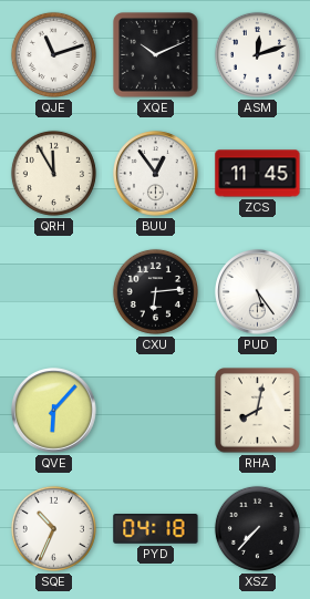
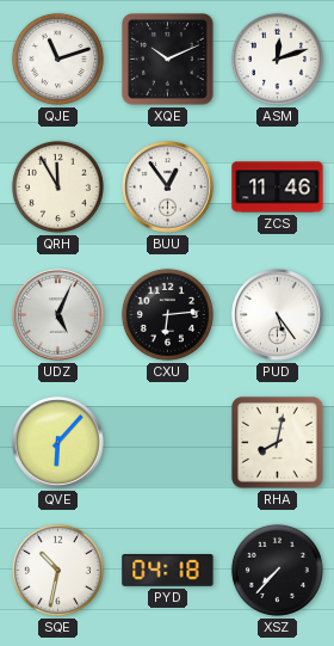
ZCS: 11:45 -> 11:46 (278, 187)
UDZ: none -> 5:04 (58, 315)
SQE: 10:34 -> 10:32 (57, 570)
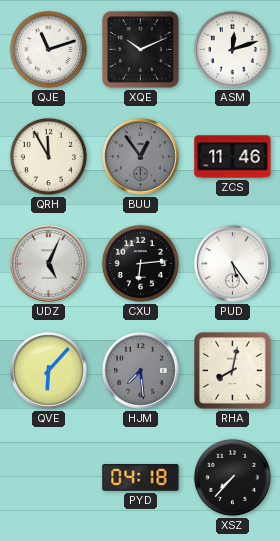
BUU dial: white -> grey (141, 157)
HJM: none -> 7:29 (141, 371)
SQE: 10:32 -> none (57, 570)
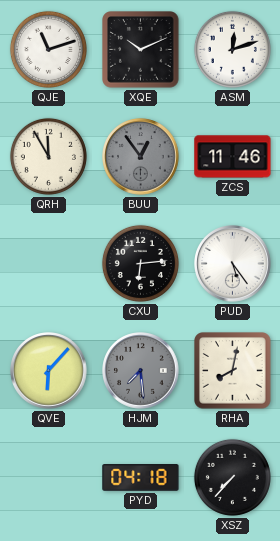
UDZ: 5:04 -> none (49, 264)
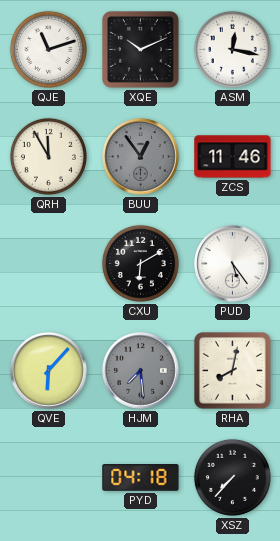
ASM: 12:12 -> 12:17 (232, 49)
CXU: 6:14 -> 6:10 (140, 263)
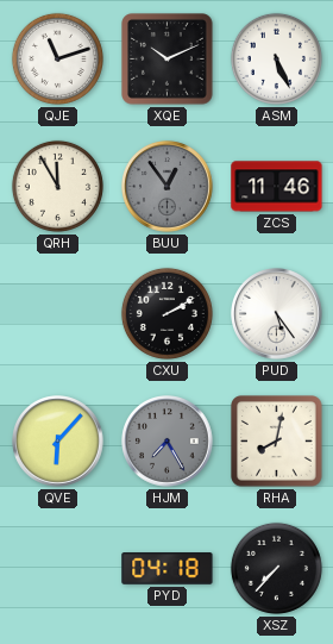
ASM: 12:17 -> 5:26 (276, 58)
CXU: 6:10 -> 2:10 (166, 313)
HJM: 7:29 -> 7:25 (168, 442)
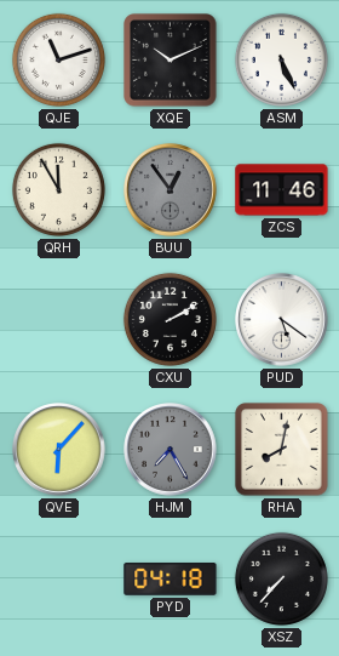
PUD: 5:24 -> 5:21 (282, 320)
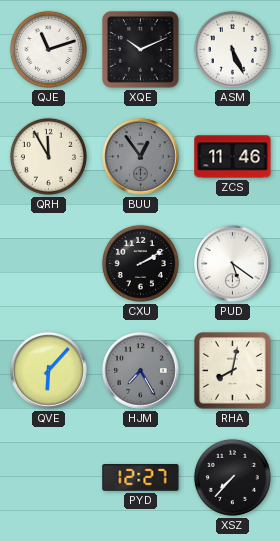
PYD: 04:18 -> 12:27 (141, 478)
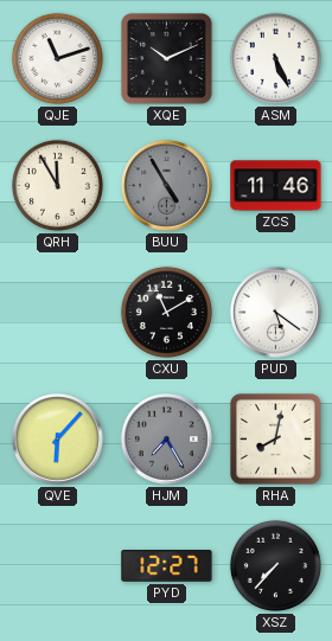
BUU: 12:54 -> 4:55 (167, 186)
CXU: 2:10 -> 11:10 (166, 312)
